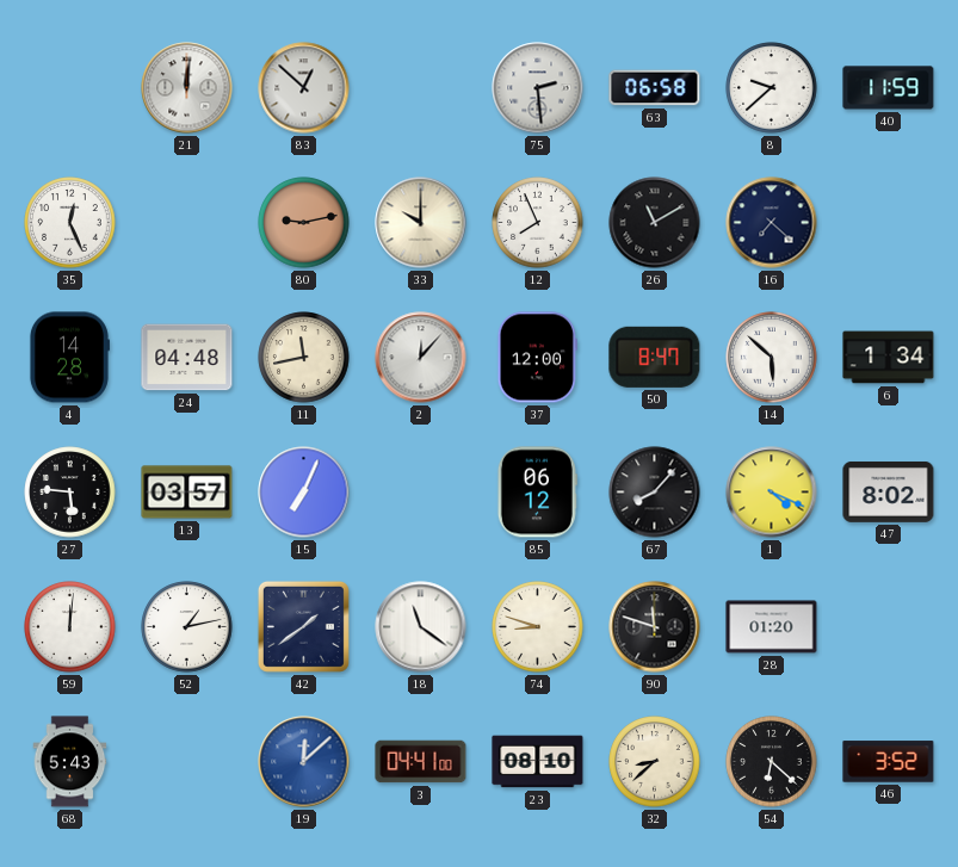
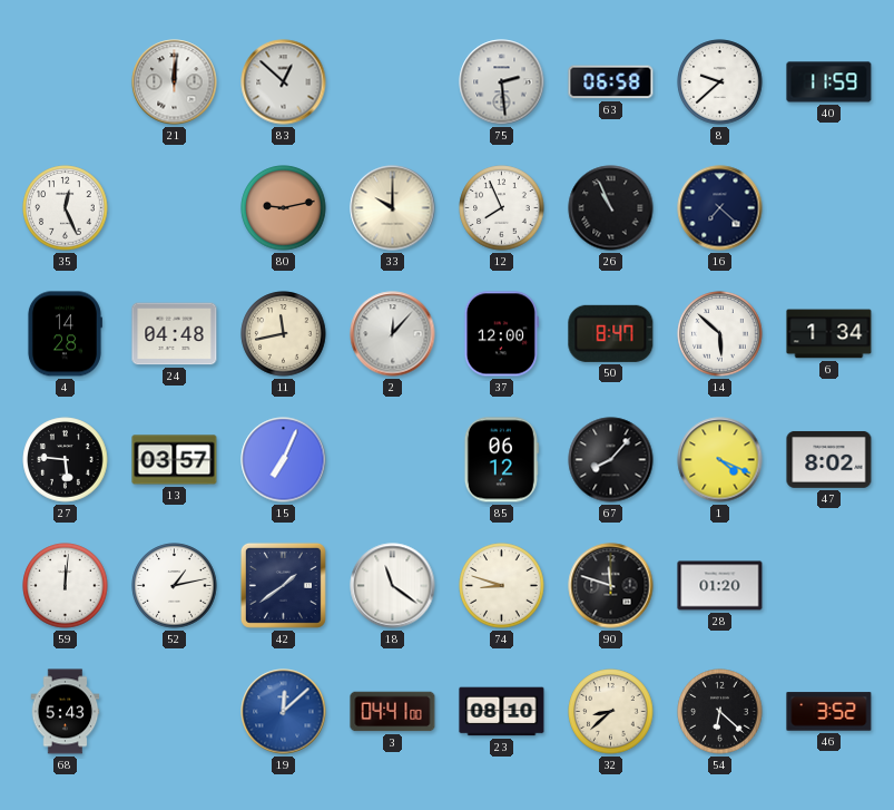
26: 11:10 -> 10:56 (611, 208)
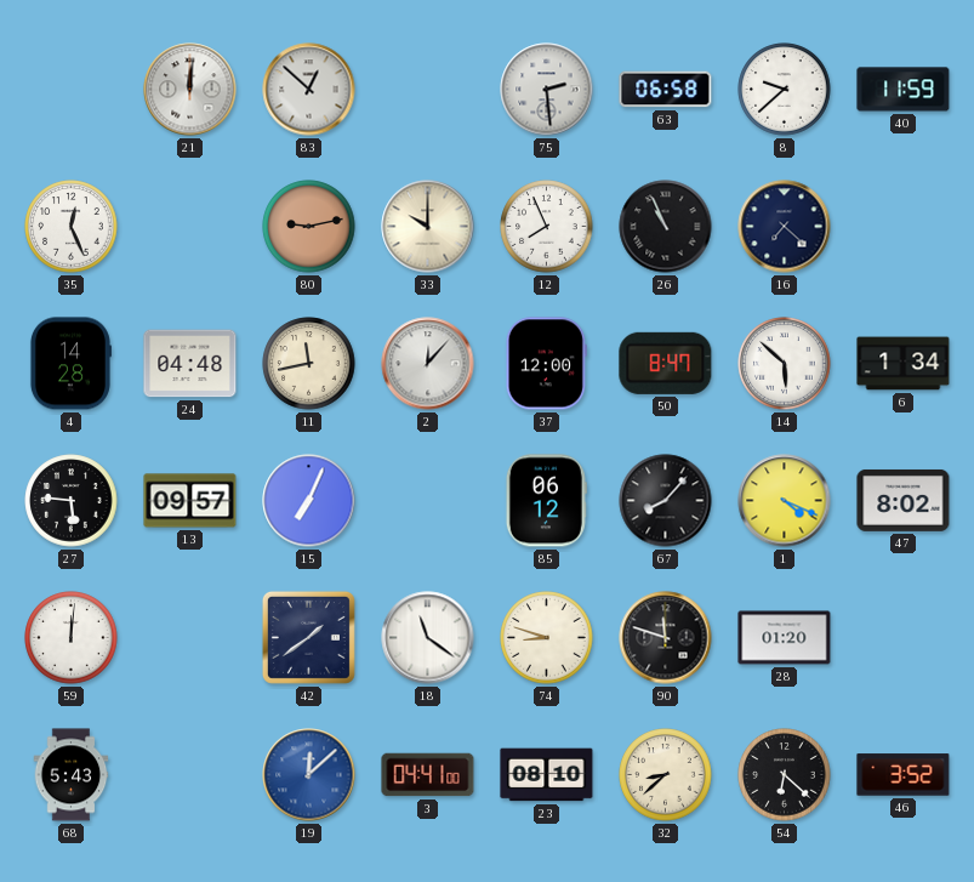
13: 03:57 -> 09:57 (190, 501)
52: 1:13 -> none (175, 586)
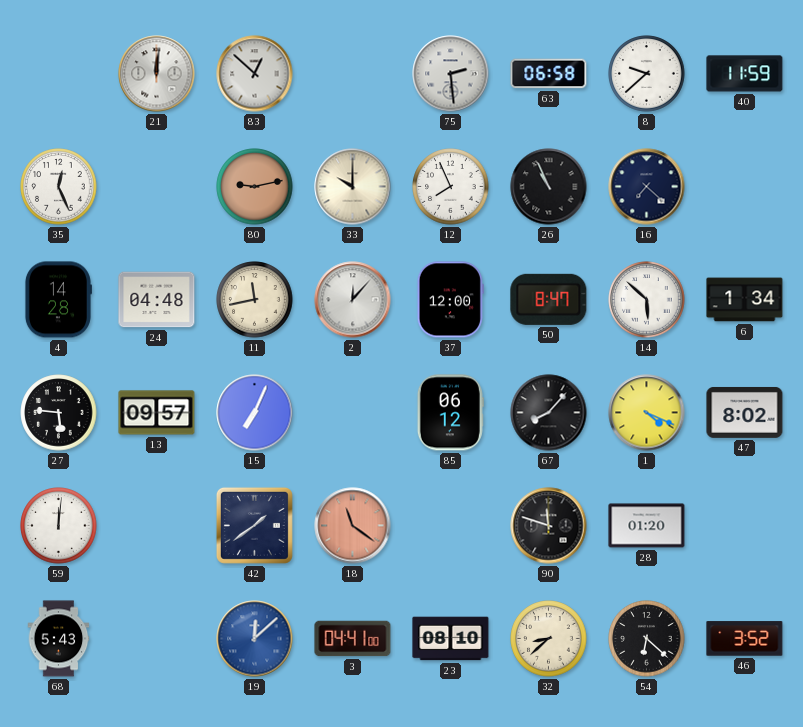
18 dial: white -> salmon (353, 526)
74: 8:48 -> none (547, 638)
